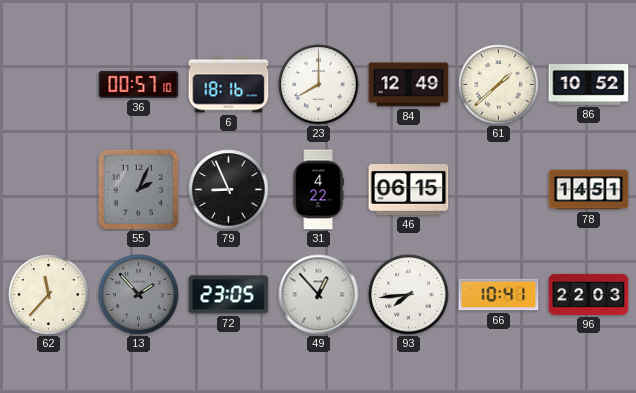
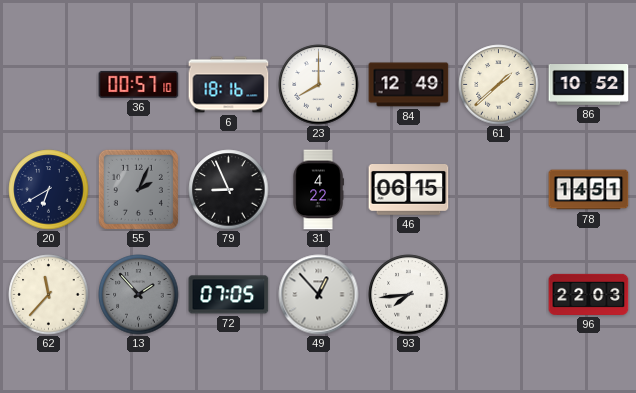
20: none -> 6:40 (49, 190)
72: 23:05 -> 07:05 (229, 295)
66: 10:41 -> none (499, 295)
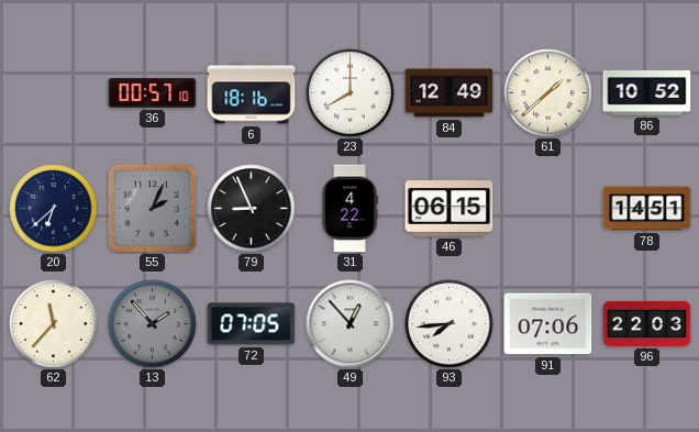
20: 6:40 -> 6:38 (54, 209)
91: none -> 07:06 (548, 324)
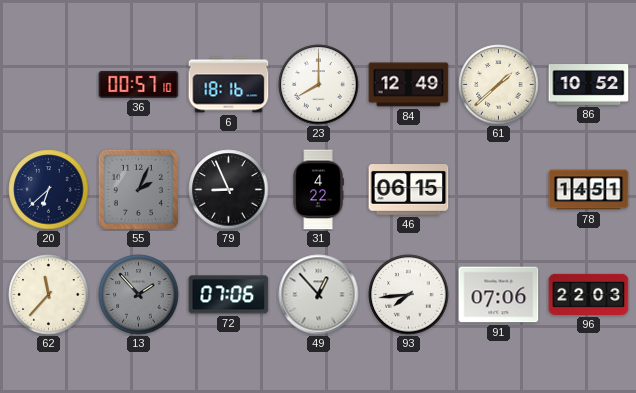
72: 07:05 -> 07:06 (229, 295)
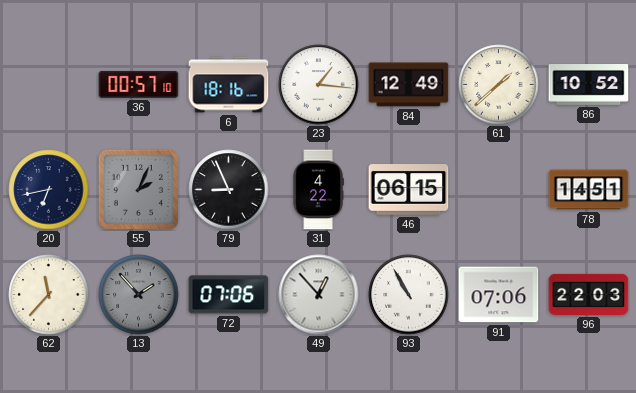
23: 8:00 -> 1:16 (319, 85)
20: 6:38 -> 6:43 (49, 190)
93: 7:44 -> 10:55 (409, 295)
